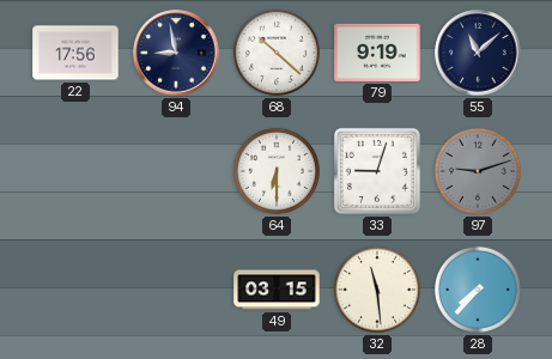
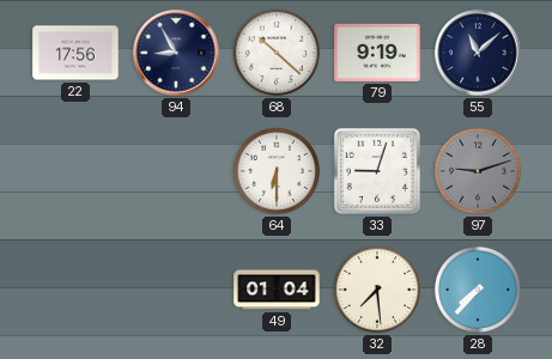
94: 8:58 -> 8:55 (176, 53)
49: 03:15 -> 01:04 (277, 290)
32: 11:29 -> 7:29 (377, 290)
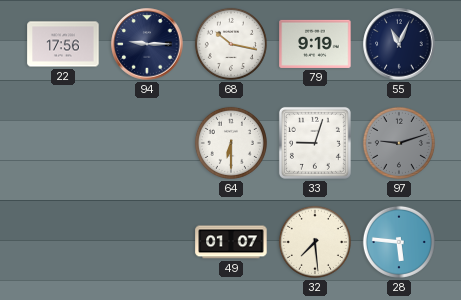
94: 8:55 -> 9:15 (147, 44)
68: 10:22 -> 10:17 (231, 44)
55: 11:08 -> 11:04 (399, 44)
49: 01:04 -> 01:07 (231, 242)
28: 7:37 -> 5:46 (399, 242)
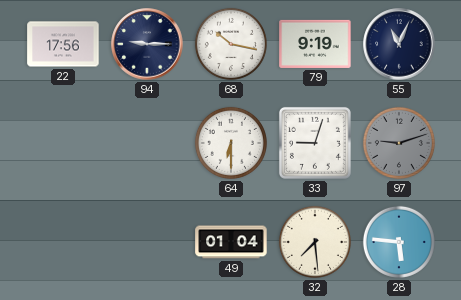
49: 01:07 -> 01:04 (231, 242)
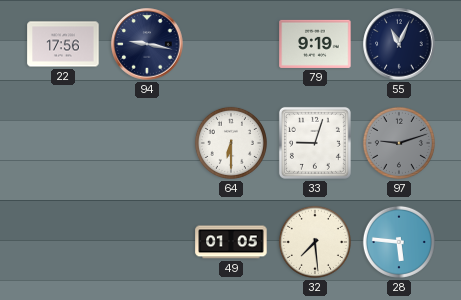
94: 9:15 -> 9:17 (147, 44)
68: 10:17 -> none (231, 44)
49: 01:04 -> 01:05 (231, 242)
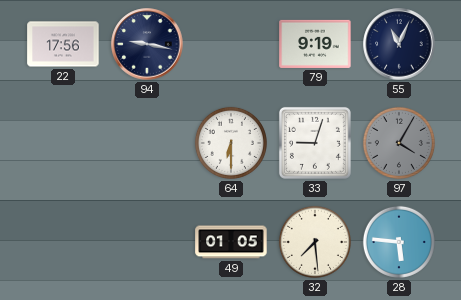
97: 9:12 -> 4:05 (399, 143)
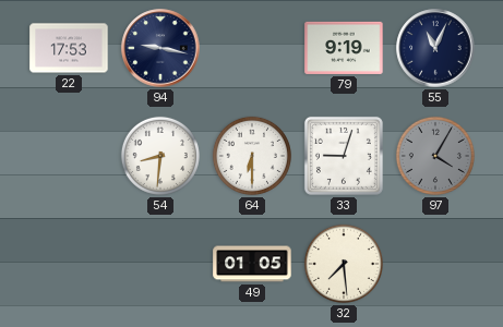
22: 17:56 -> 17:53 (69, 48)
54: none -> 8:31 (160, 156)
28: 5:46 -> none (399, 242)
